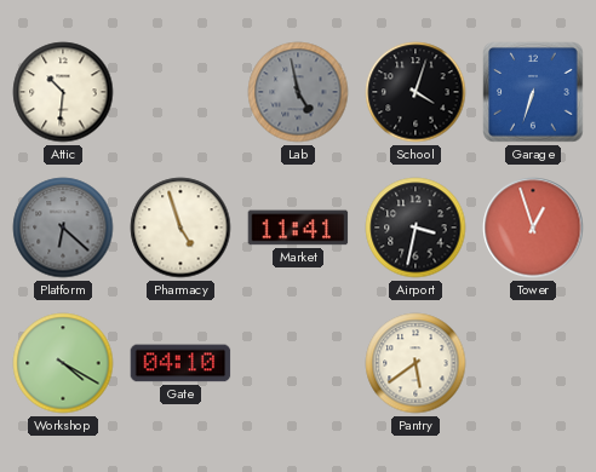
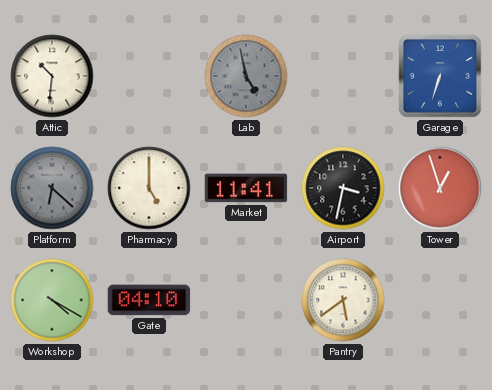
School: 4:03 -> none (416, 92)
Pharmacy: 4:57 -> 5:00 (149, 188)
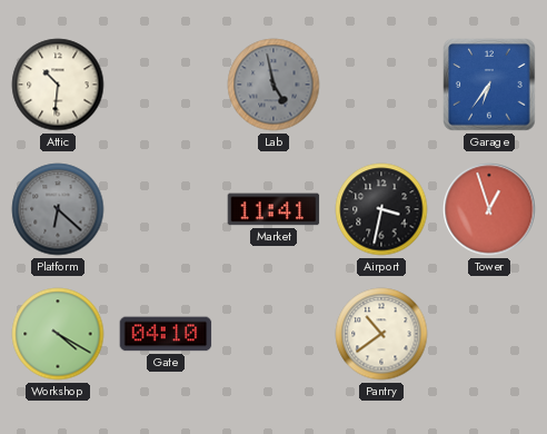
Garage: 6:33 -> 6:36 (489, 85)
Pharmacy: 5:00 -> none (149, 188)
Pantry: 5:39 -> 10:39 (381, 334)
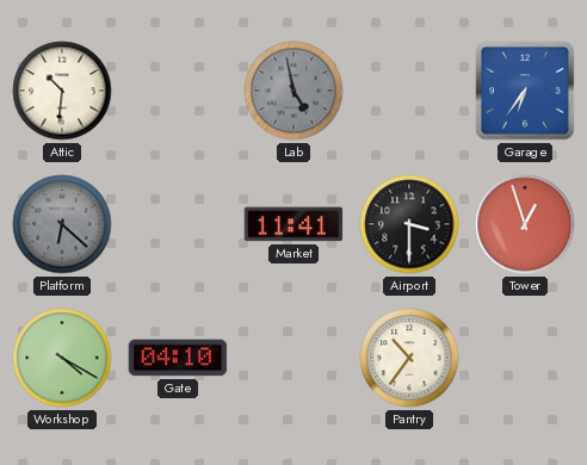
Airport: 3:32 -> 3:30 (409, 224)
Pantry: 10:39 -> 10:36 (409, 358)
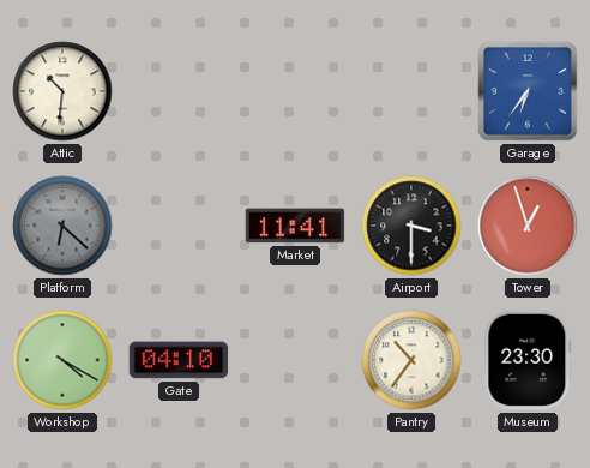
Lab: 4:58 -> none (293, 91)
Museum: none -> 23:30 (528, 360)
